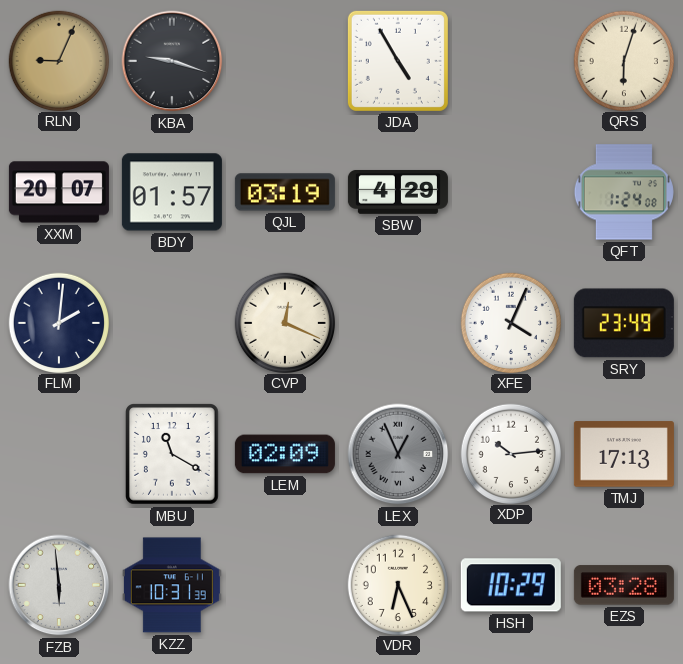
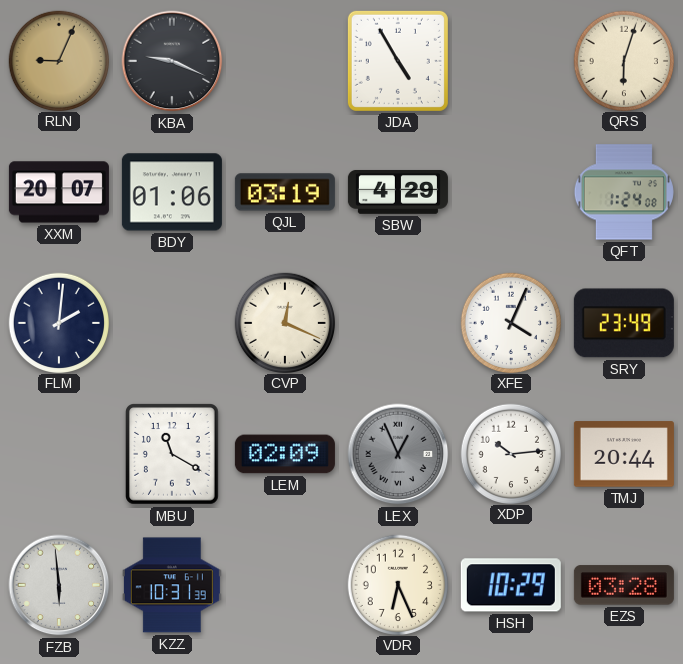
KBA: 9:18 -> 9:19 (172, 61)
BDY: 01:57 -> 01:06 (172, 192)
TMJ: 17:13 -> 20:44 (624, 454)
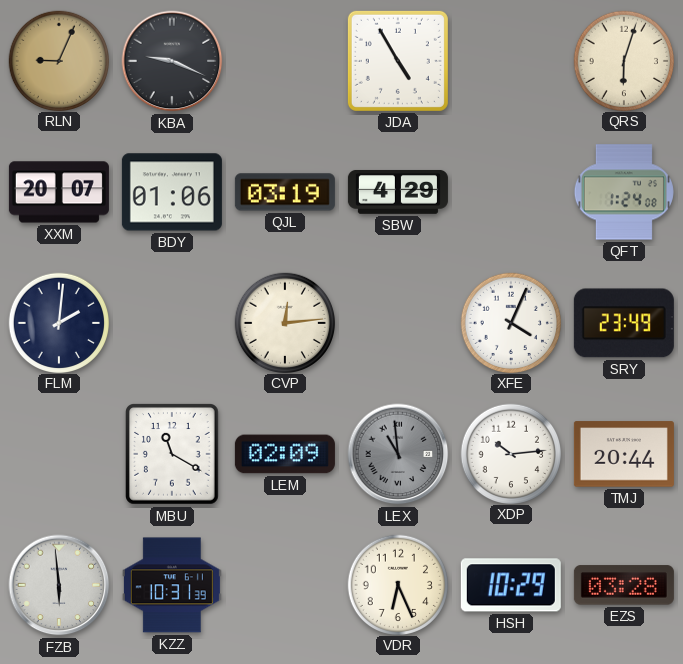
CVP: 12:19 -> 12:14 (284, 322)
LEX: 12:56 -> 10:59 (398, 454)
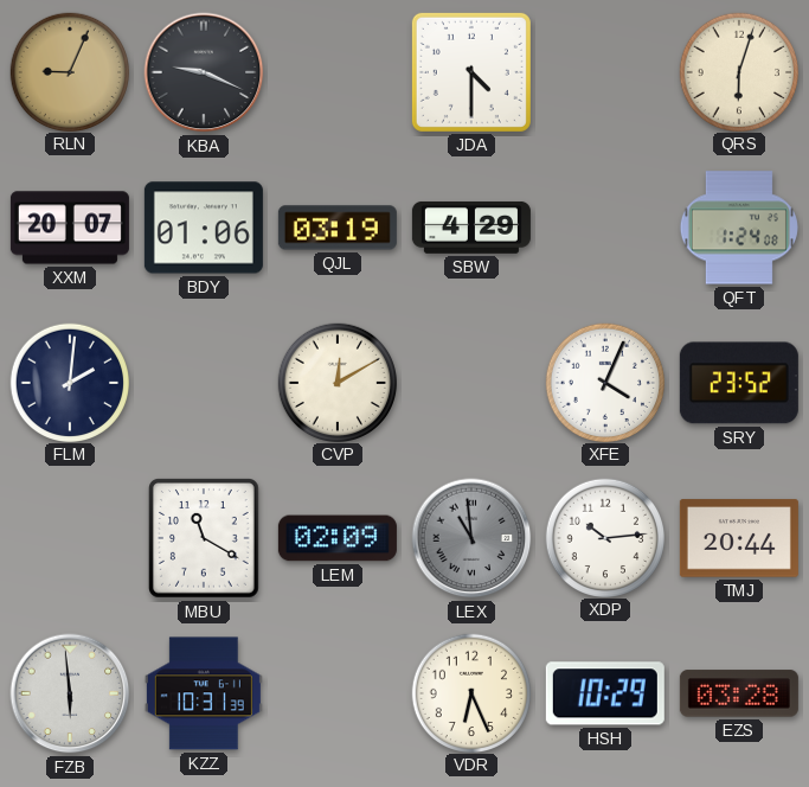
JDA: 4:55 -> 4:30 (471, 72)
CVP: 12:14 -> 12:10 (336, 382)
SRY: 23:49 -> 23:52 (739, 383)
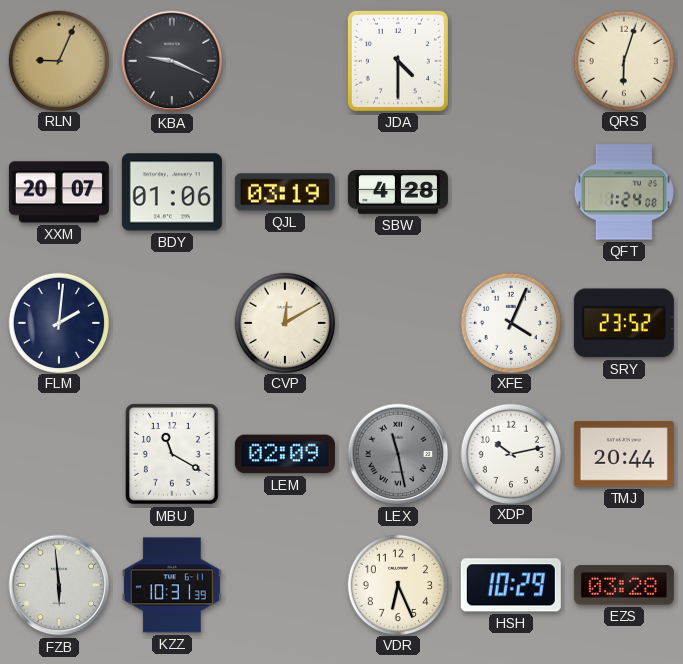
SBW: 4:29 -> 4:28 (398, 192)
LEX: 10:59 -> 11:28 (398, 454)
XDP: 10:14 -> 10:13 (510, 453)
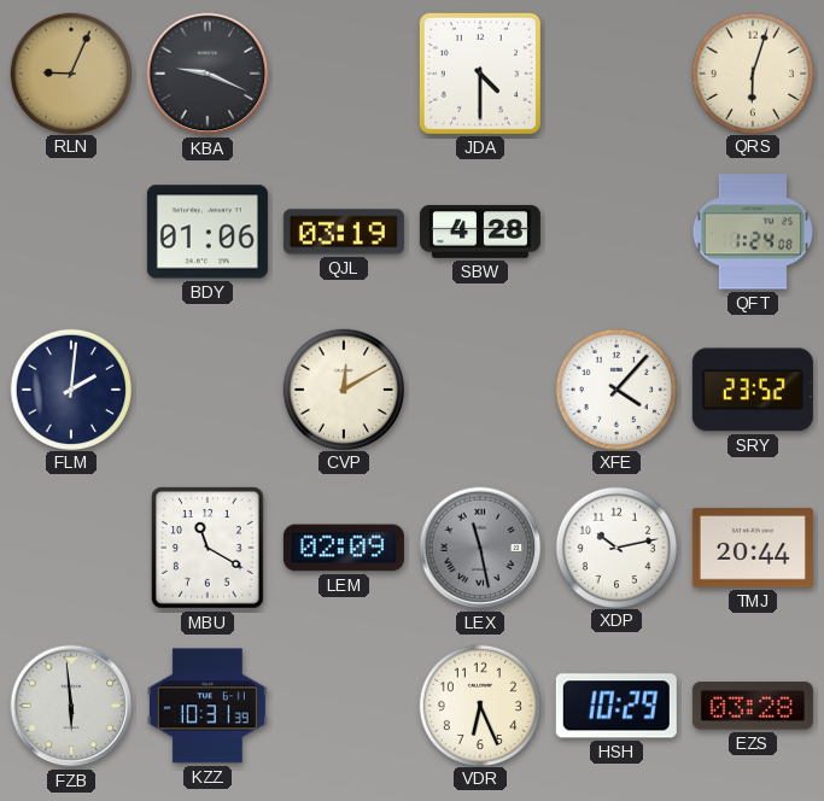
XXM: 20:07 -> none (59, 192)
XFE: 4:04 -> 4:07 (615, 388)
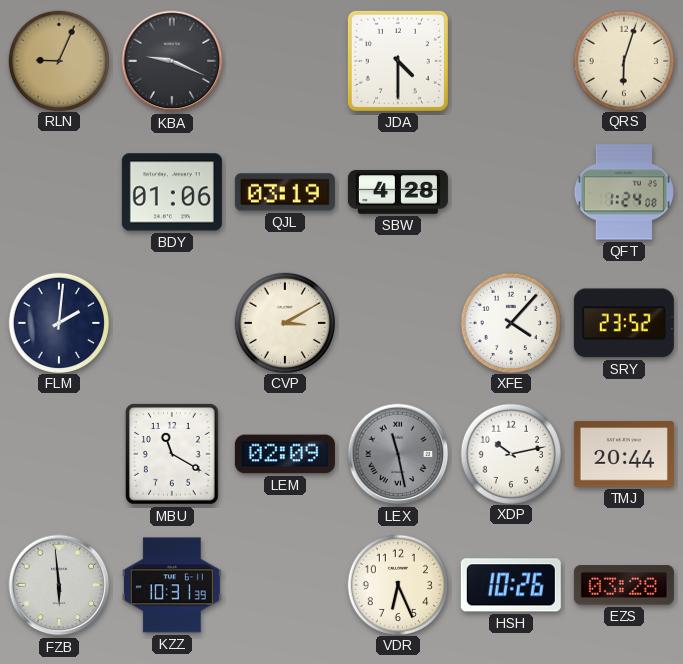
CVP: 12:10 -> 3:10 (284, 322)
HSH: 10:29 -> 10:26 (511, 585)
